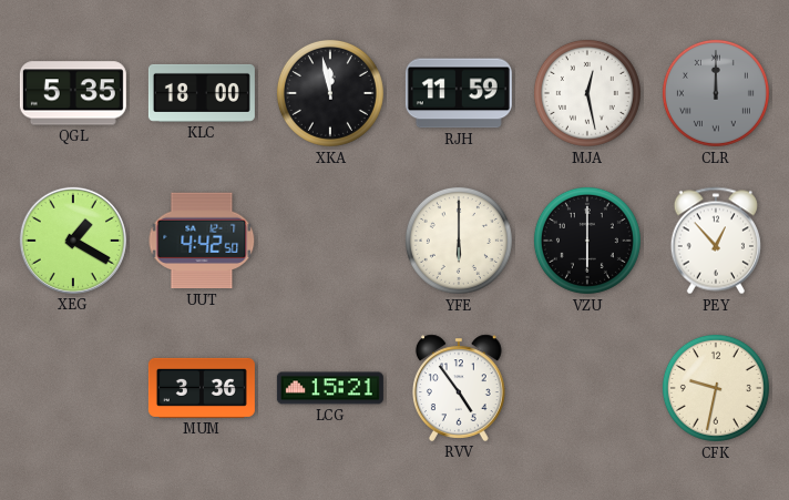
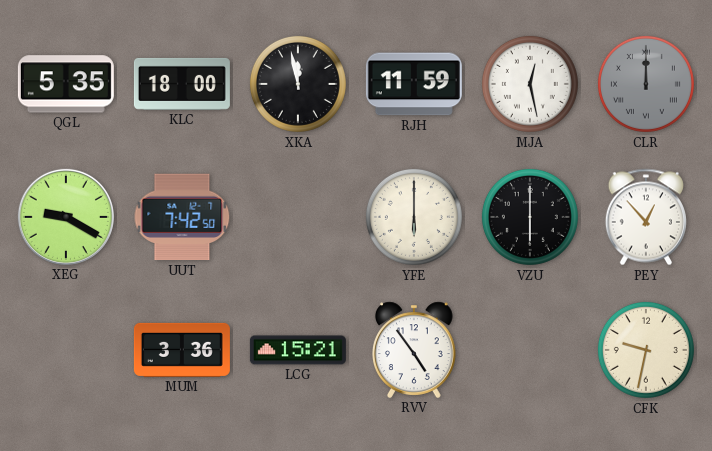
XEG: 1:20 -> 9:20 (66, 217)
UUT: 4:42 -> 7:42 (182, 217)
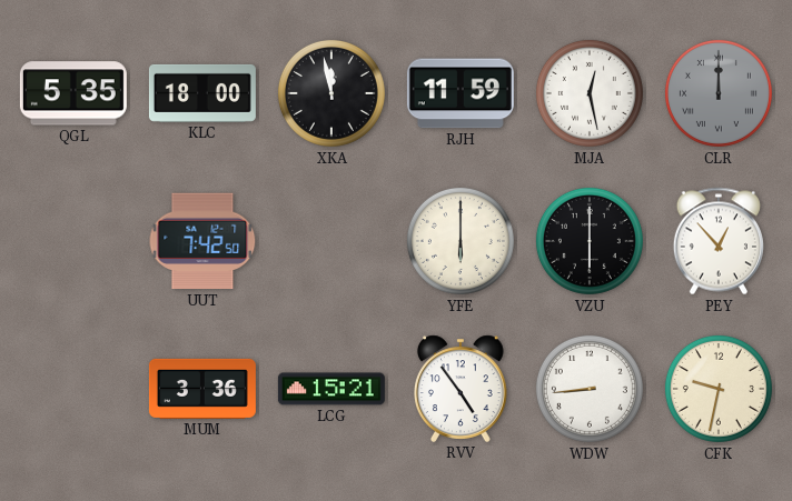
XEG: 9:20 -> none (66, 217)
WDW: none -> 8:44 (590, 389)
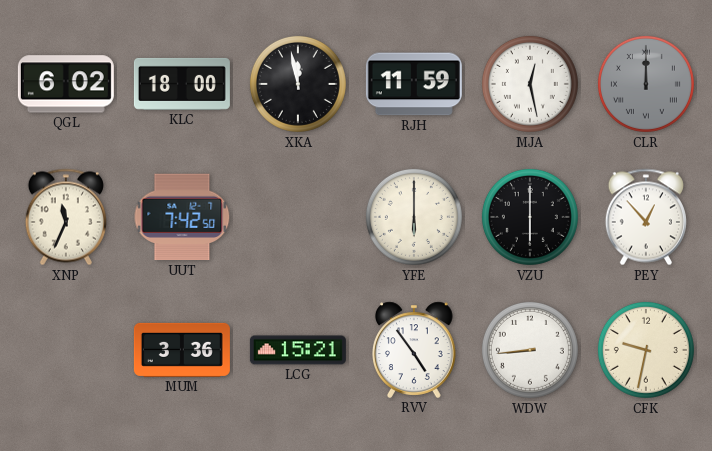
QGL: 5:35 -> 6:02 (66, 84)
XNP: none -> 11:34 (66, 217)
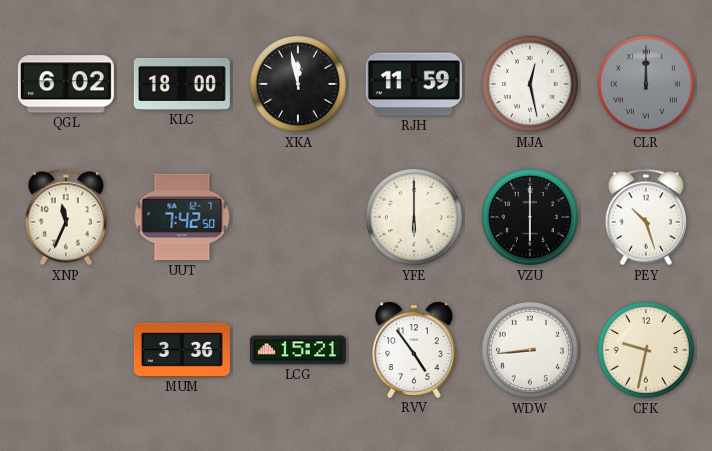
PEY: 12:53 -> 10:27 (646, 217)
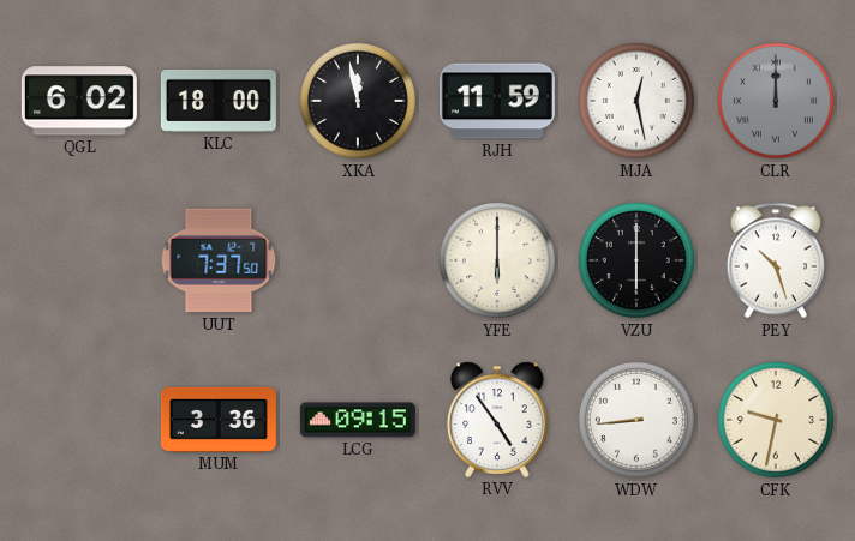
XNP: 11:34 -> none (66, 217)
UUT: 7:42 -> 7:37 (219, 260)
LCG: 15:21 -> 09:15 (358, 420)
